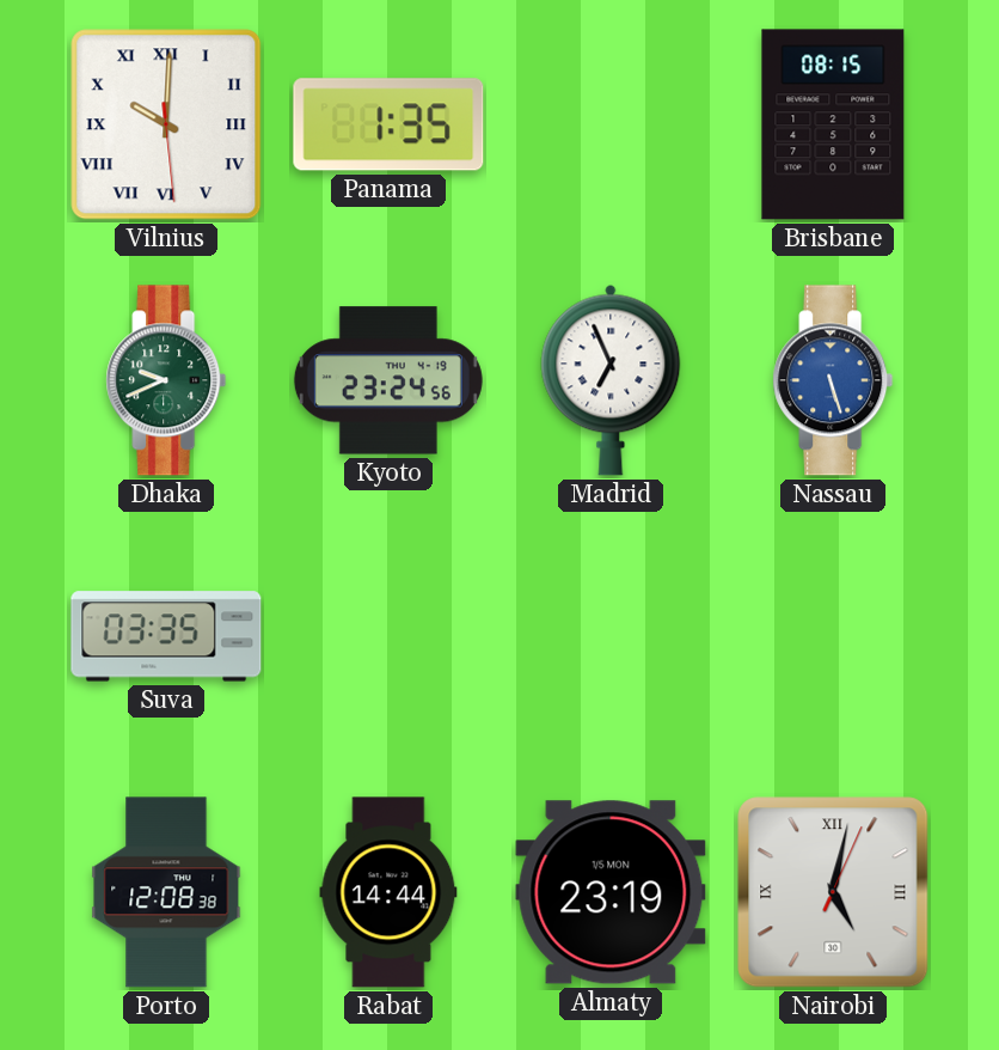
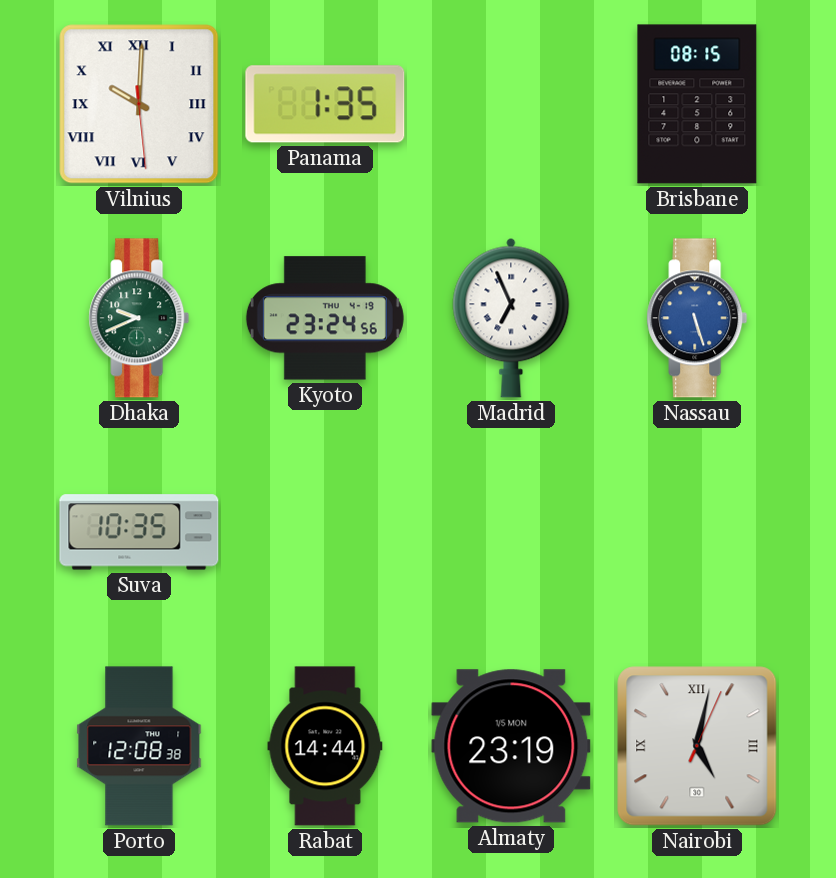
Suva: 03:35 -> 10:35 (139, 532)
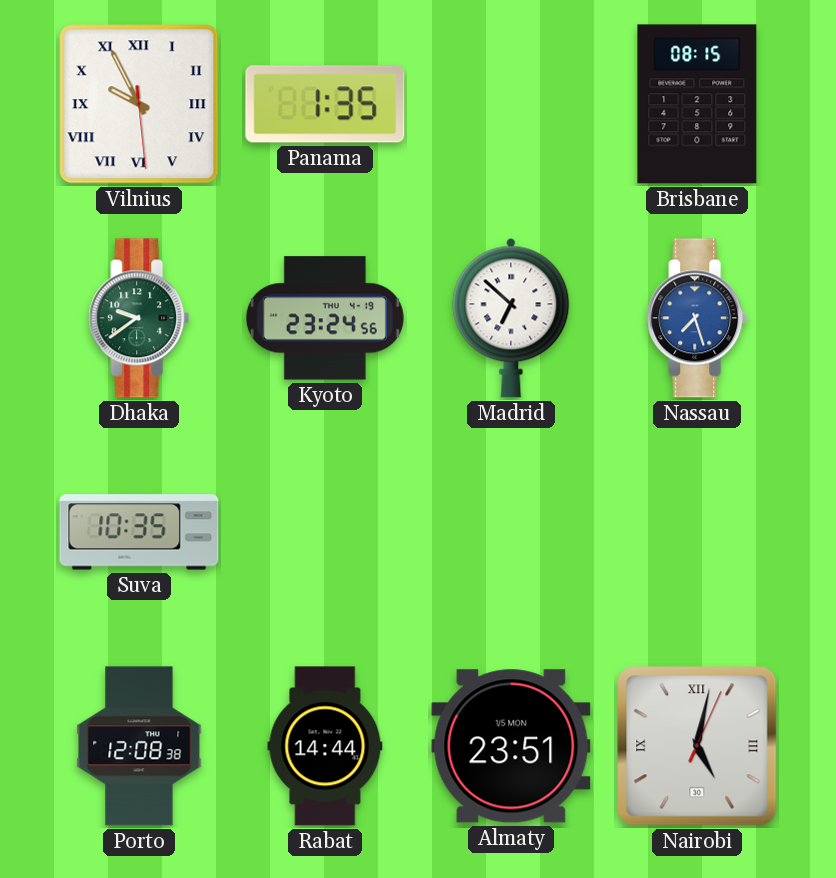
Vilnius: 10:00 -> 9:55 (139, 104)
Dhaka: 9:41 -> 9:39 (139, 318)
Madrid: 6:56 -> 6:52 (511, 318)
Nassau: 5:27 -> 7:27 (697, 318)
Almaty: 23:19 -> 23:51 (511, 746)
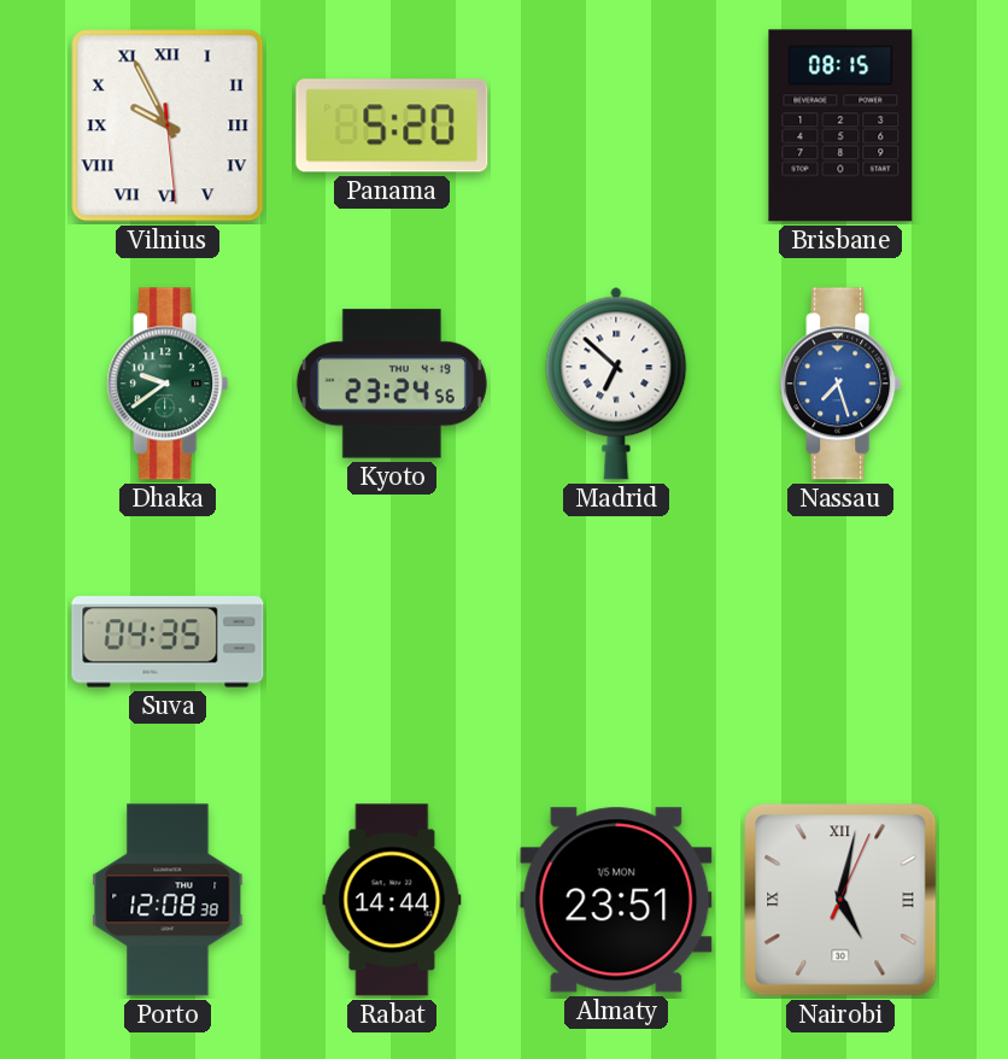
Panama: 1:35 -> 5:20 (392, 125)
Suva: 10:35 -> 04:35 (168, 642)
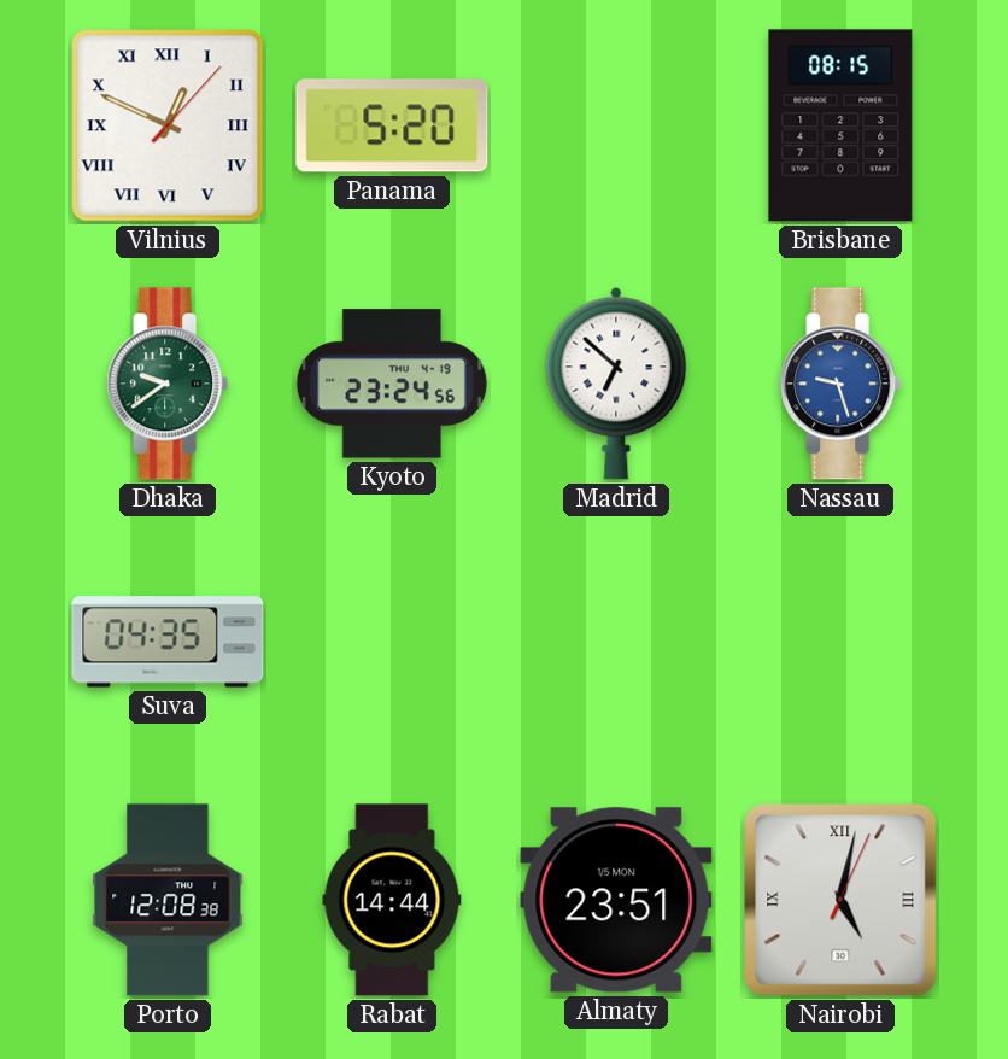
Vilnius: 9:55 -> 12:49 (168, 125)
Nassau: 7:27 -> 9:27 (840, 384)
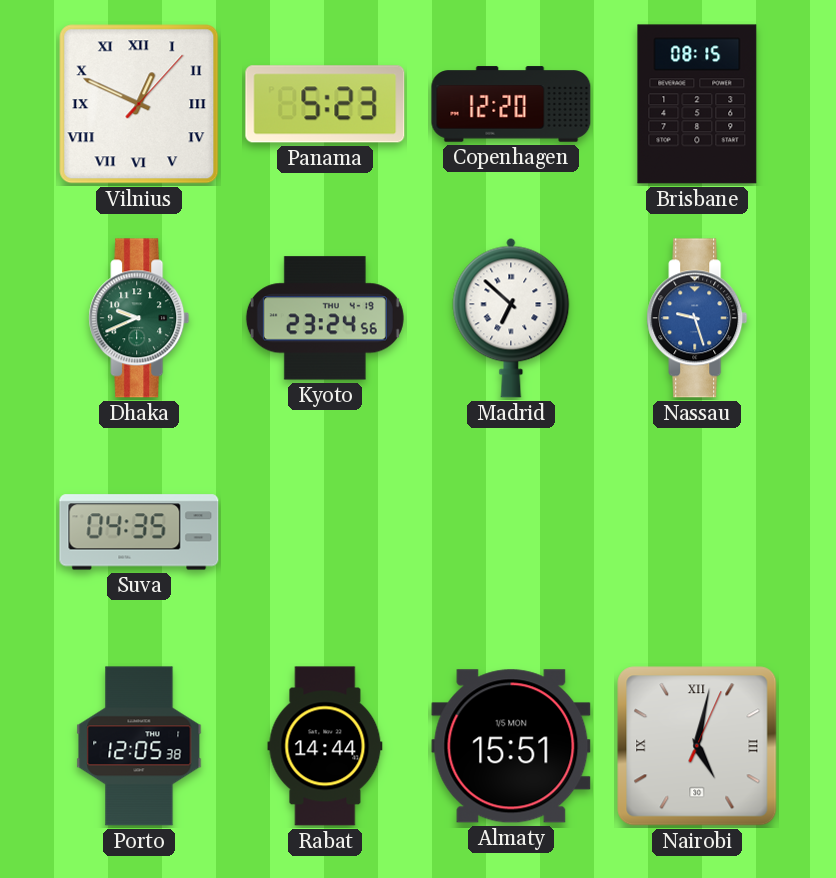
Panama: 5:20 -> 5:23 (325, 104)
Copenhagen: none -> 12:20 (511, 104)
Dhaka: 9:39 -> 9:41 (139, 318)
Porto: 12:08 -> 12:05 (139, 746)
Almaty: 23:51 -> 15:51 (511, 746)
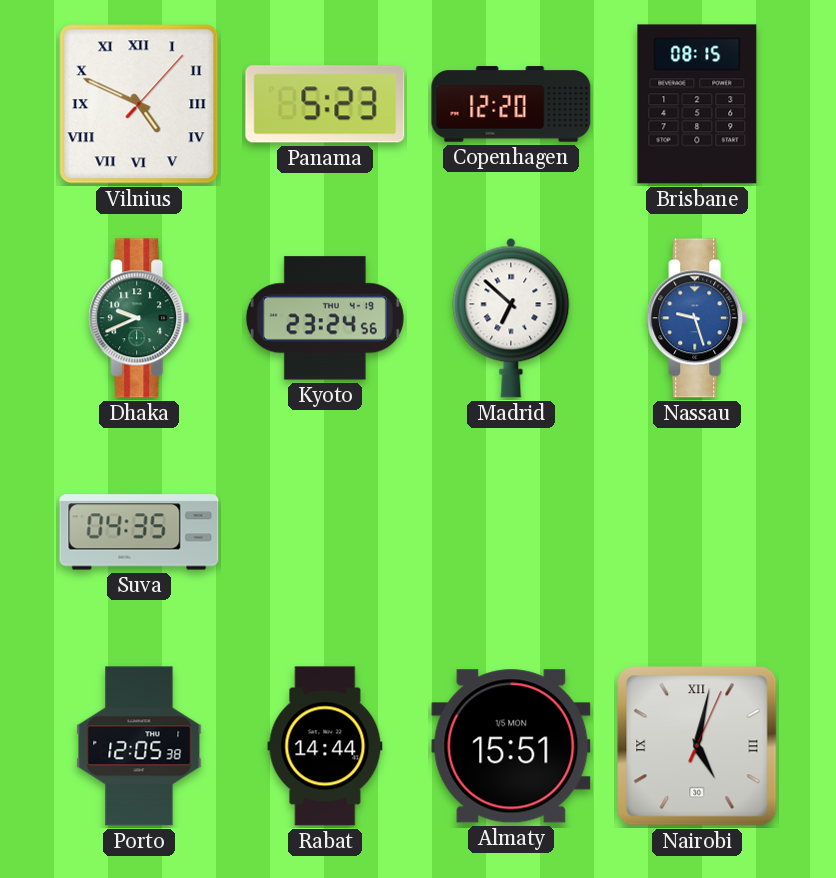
Vilnius: 12:49 -> 4:49 (139, 104)
